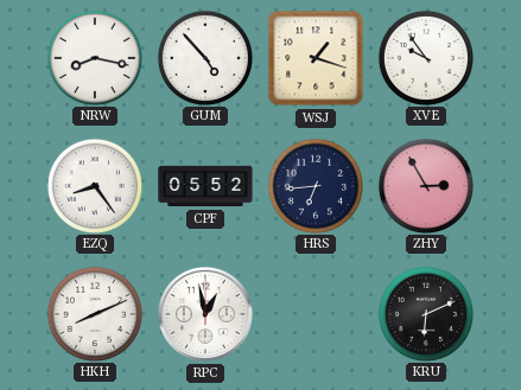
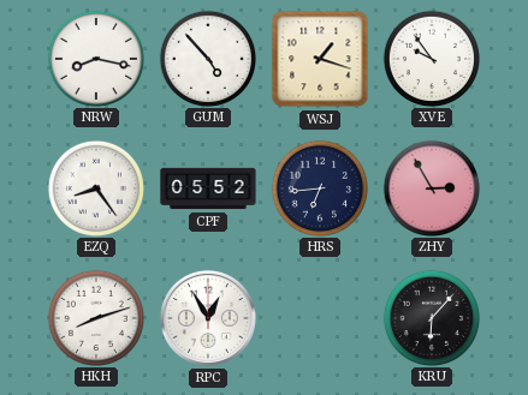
HKH: 8:11 -> 8:12 (95, 317)
RPC: 12:58 -> 12:55 (208, 318)
KRU: 6:11 -> 6:07 (431, 317)
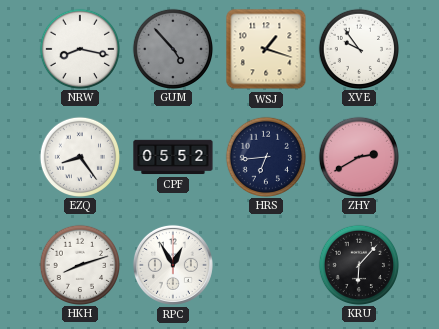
GUM dial: white -> grey (172, 48)
ZHY: 2:55 -> 2:40 (358, 156)
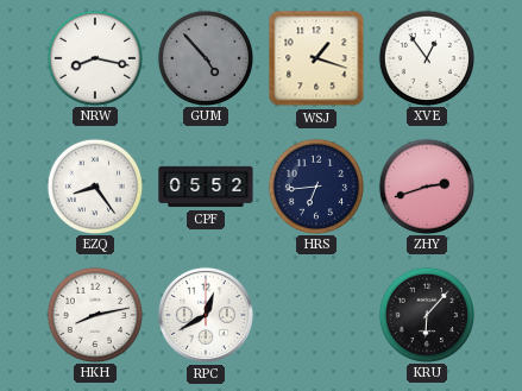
XVE: 9:54 -> 12:54 (426, 57)
ZHY: 2:40 -> 2:42 (426, 185)
HKH: 8:12 -> 8:13 (94, 314)
RPC: 12:55 -> 12:40 (206, 315)
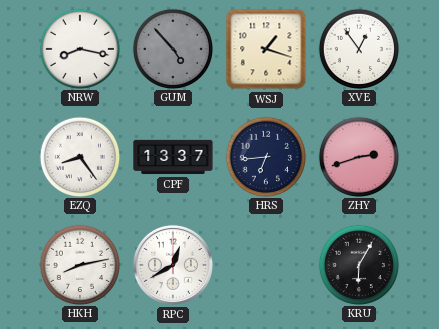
CPF: 05:52 -> 13:37 (173, 157)
KRU: 6:07 -> 6:05 (358, 264)
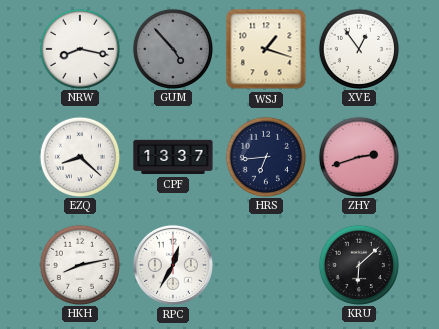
EZQ: 8:24 -> 8:22 (79, 156)
RPC: 12:40 -> 12:35 (173, 265)
KRU: 6:05 -> 6:08 (358, 264)
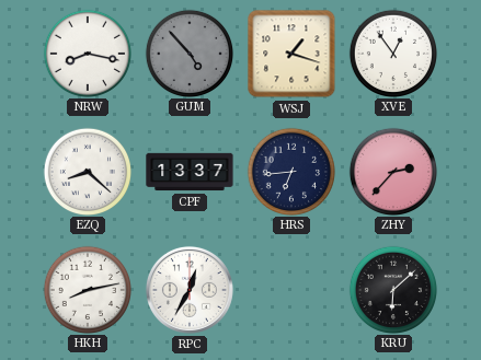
ZHY: 2:42 -> 2:37 (392, 171)
